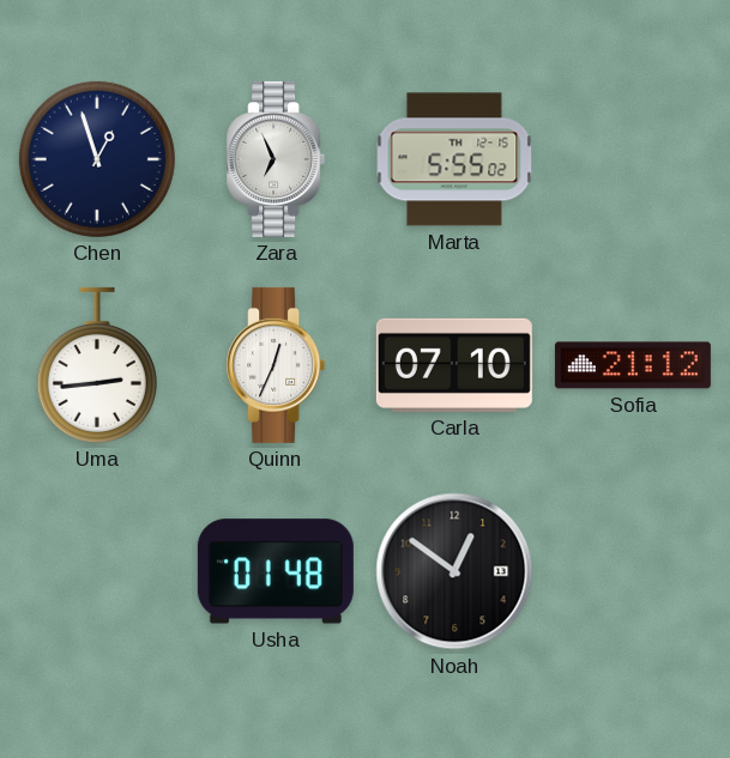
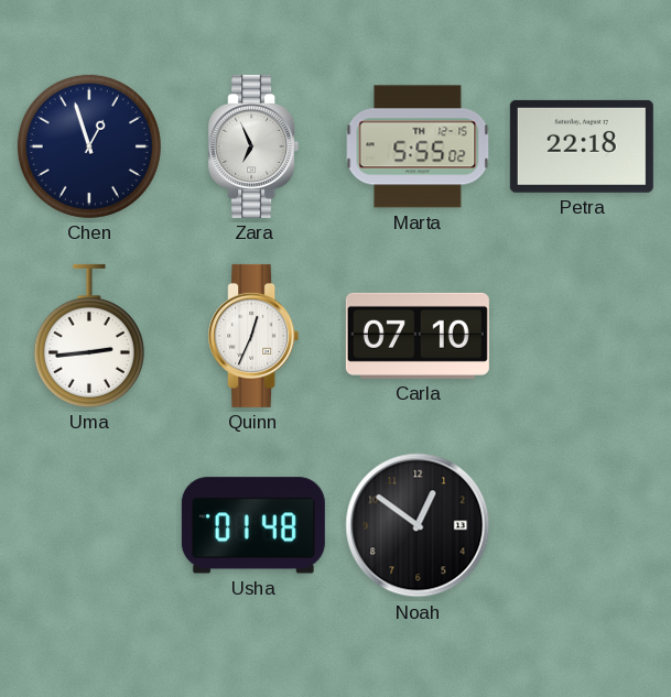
Petra: none -> 22:18 (582, 146)
Sofia: 21:12 -> none (633, 365)
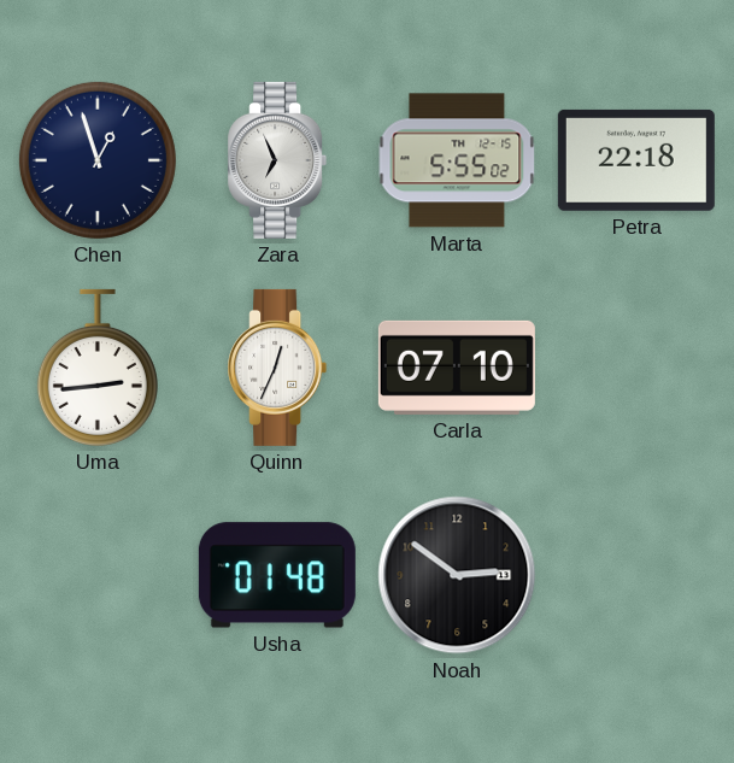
Noah: 12:51 -> 2:51 (457, 575)
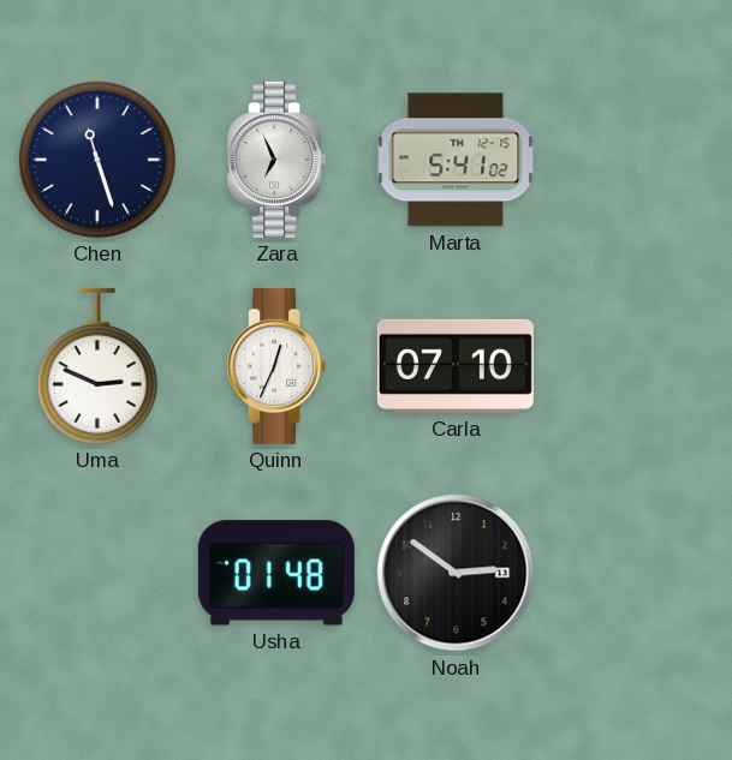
Chen: 12:57 -> 11:27 (97, 160)
Marta: 5:55 -> 5:41 (456, 160)
Petra: 22:18 -> none (636, 160)
Uma: 2:44 -> 2:49 (97, 366)
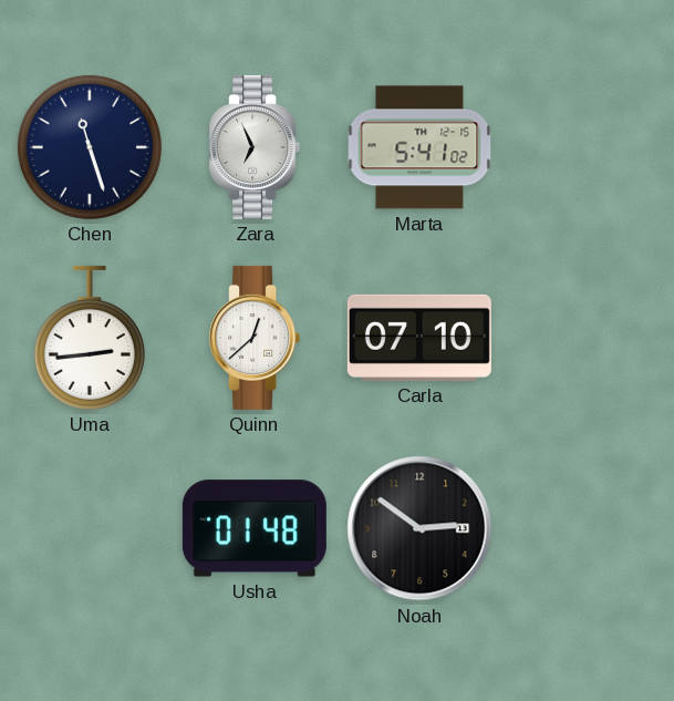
Uma: 2:49 -> 2:44 (90, 338)
Quinn: 12:34 -> 12:38 (255, 338)
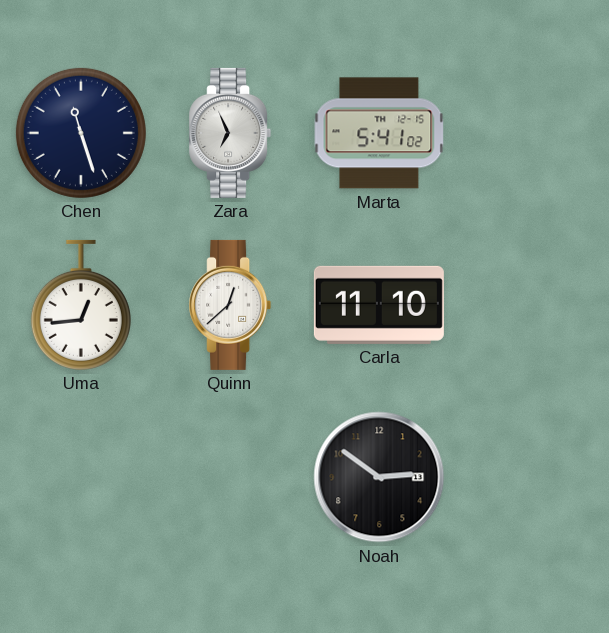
Uma: 2:44 -> 12:44 (81, 305)
Carla: 07:10 -> 11:10 (379, 305)
Usha: 01:48 -> none (255, 528)
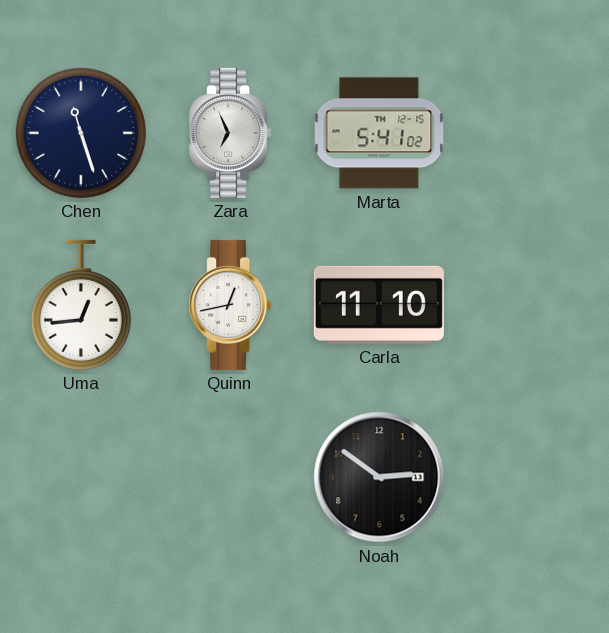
Quinn: 12:38 -> 12:43 (230, 305)
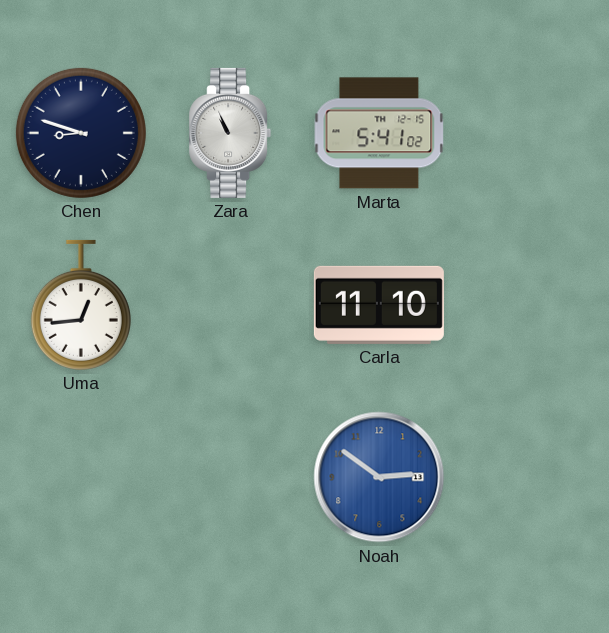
Chen: 11:27 -> 8:48 (81, 133)
Zara: 6:56 -> 10:56 (230, 133)
Quinn: 12:43 -> none (230, 305)
Noah dial: black -> blue (379, 477)
